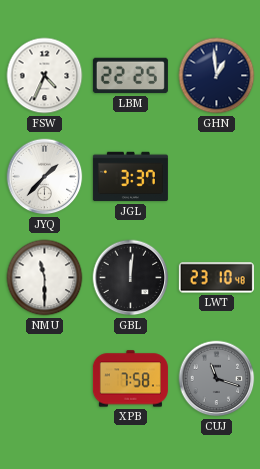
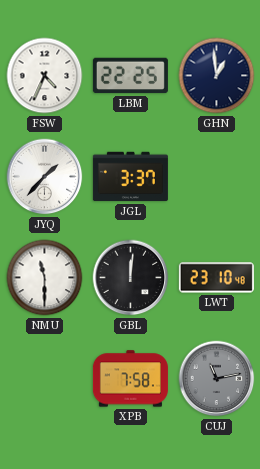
CUJ: 11:18 -> 11:13 (217, 379)
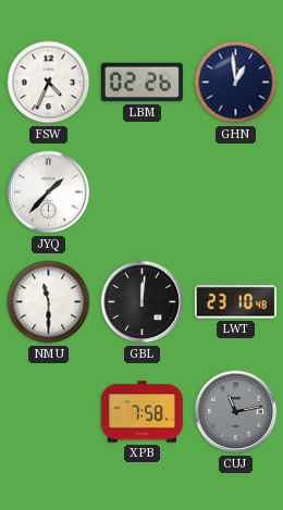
LBM: 22:25 -> 02:26 (141, 83)
JGL: 3:37 -> none (130, 177)
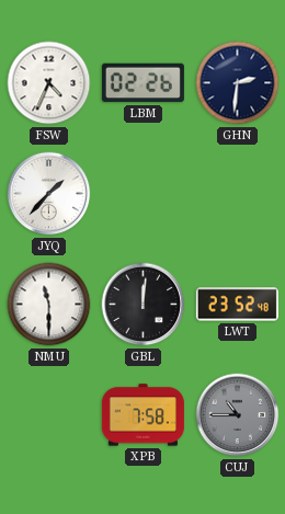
GHN: 12:59 -> 2:31 (238, 83)
LWT: 23:10 -> 23:52 (237, 305)
CUJ: 11:13 -> 10:45 (238, 415)
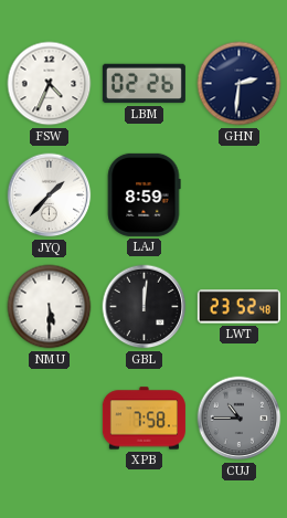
LAJ: none -> 8:59 (143, 194)
NMU: 11:30 -> 5:30 (50, 307)
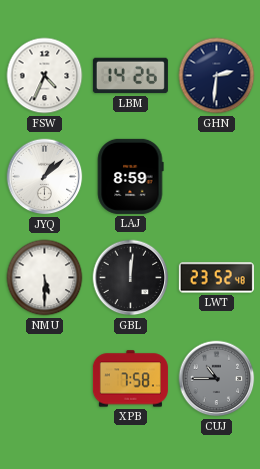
LBM: 02:26 -> 14:26 (130, 76)
JYQ: 1:37 -> 1:08 (45, 177)
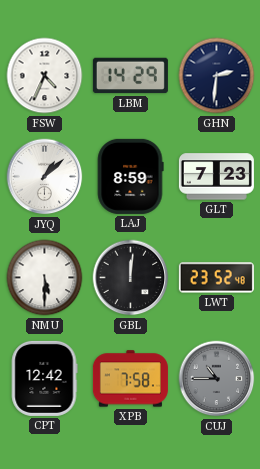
LBM: 14:26 -> 14:29 (130, 76)
GLT: none -> 7:23 (216, 177)
CPT: none -> 12:42 (44, 378)
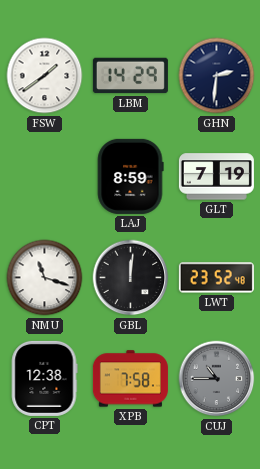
FSW: 4:34 -> 1:39 (45, 76)
JYQ: 1:08 -> none (45, 177)
GLT: 7:23 -> 7:19 (216, 177)
NMU: 5:30 -> 11:18 (45, 278)
CPT: 12:42 -> 12:38 (44, 378)
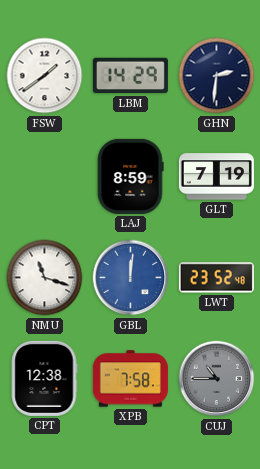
GBL dial: black -> blue (131, 278)
